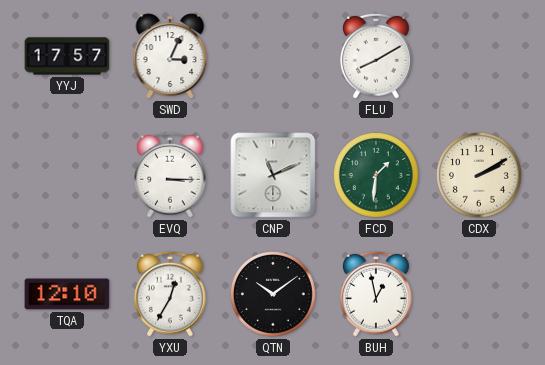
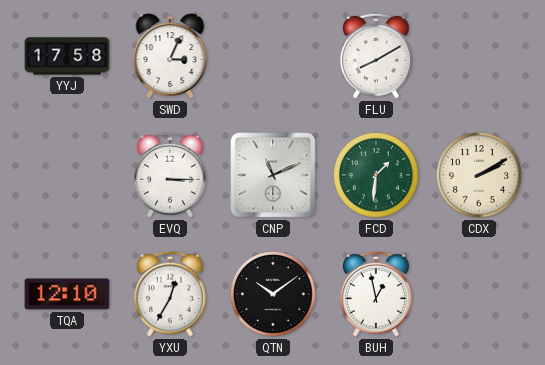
YYJ: 17:57 -> 17:58 (67, 56)
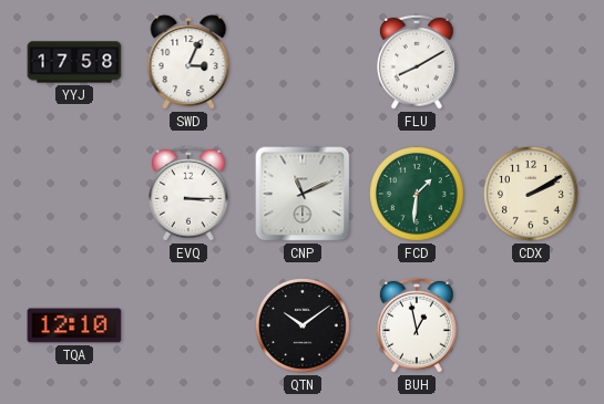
YXU: 12:35 -> none (171, 294)
